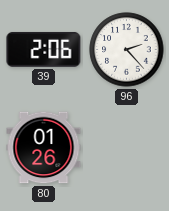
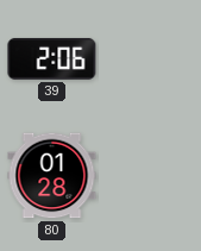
96: 2:23 -> none (127, 50)
80: 01:26 -> 01:28 (52, 176)
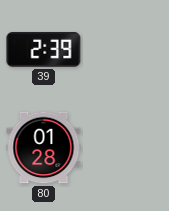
39: 2:06 -> 2:39 (44, 49)
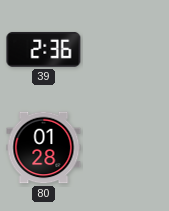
39: 2:39 -> 2:36 (44, 49)
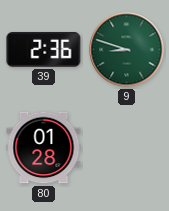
9: none -> 8:48 (127, 50)
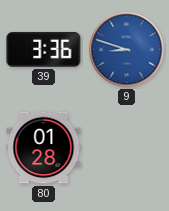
39: 2:36 -> 3:36 (44, 49)
9 dial: green -> blue (127, 50)
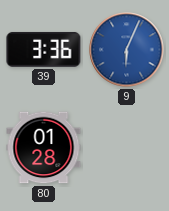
9: 8:48 -> 6:04 (127, 50)
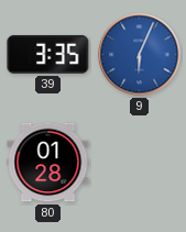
39: 3:36 -> 3:35 (48, 54)
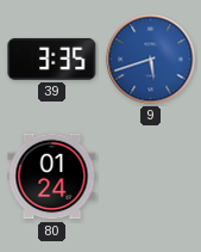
9: 6:04 -> 5:42 (151, 60)
80: 01:28 -> 01:24 (52, 177)
